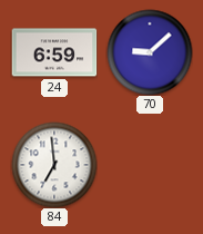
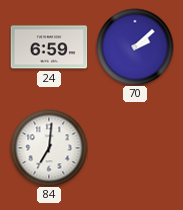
70: 9:08 -> 2:08 (135, 47)
84: 6:59 -> 7:01 (49, 148)
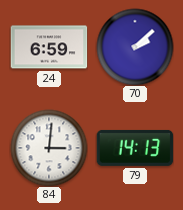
84: 7:01 -> 3:01 (49, 148)
79: none -> 14:13 (135, 148)
